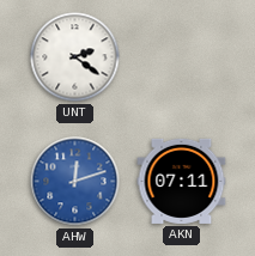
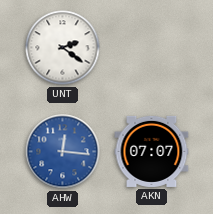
AHW: 12:12 -> 12:16 (63, 152)
AKN: 07:11 -> 07:07 (152, 151)
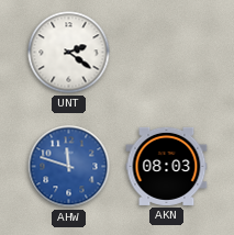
AHW: 12:16 -> 11:48 (69, 167)
AKN: 07:07 -> 08:03 (167, 166)
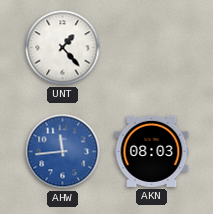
UNT: 2:21 -> 1:23 (63, 48)
AHW: 11:48 -> 11:44 (63, 152)
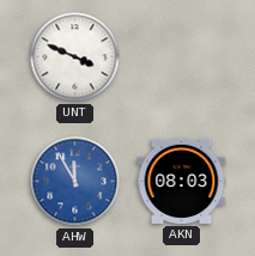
UNT: 1:23 -> 3:49 (75, 57)
AHW: 11:44 -> 11:55 (75, 182)
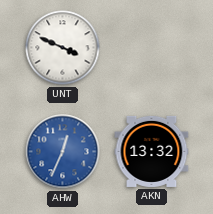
AHW: 11:55 -> 12:34 (63, 152)
AKN: 08:03 -> 13:32 (152, 151)
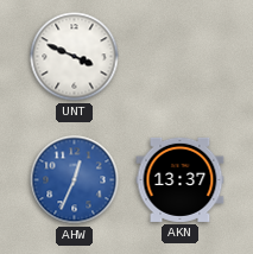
AKN: 13:32 -> 13:37 (181, 179)
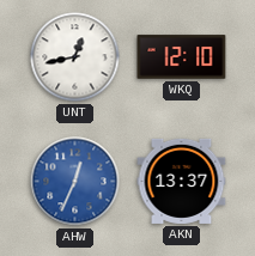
UNT: 3:49 -> 12:43 (75, 57)
WKQ: none -> 12:10 (182, 57)
